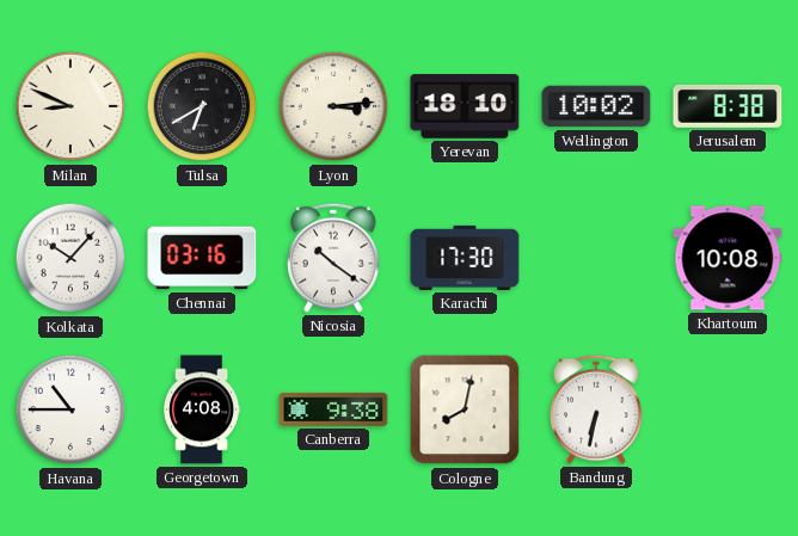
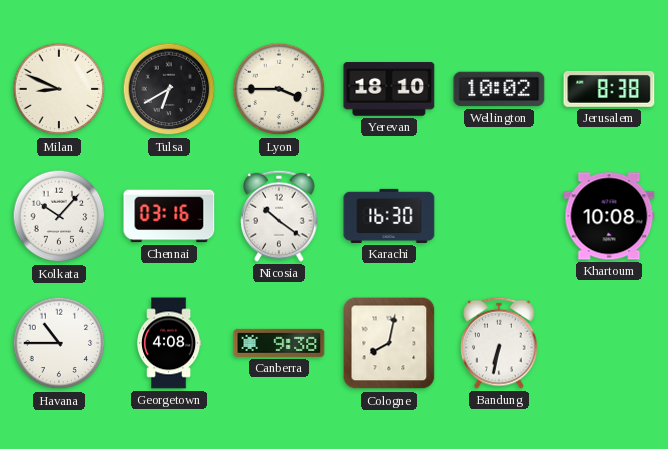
Lyon: 3:14 -> 3:45 (279, 89)
Karachi: 17:30 -> 16:30 (389, 216)
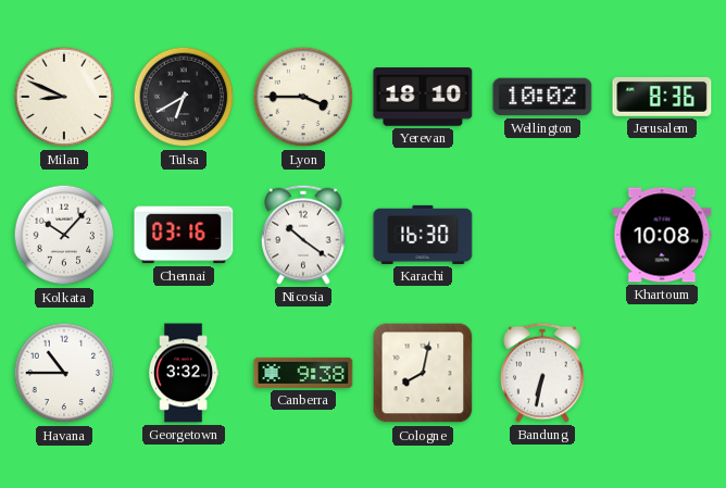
Jerusalem: 8:38 -> 8:36 (662, 97)
Georgetown: 4:08 -> 3:32 (184, 373)
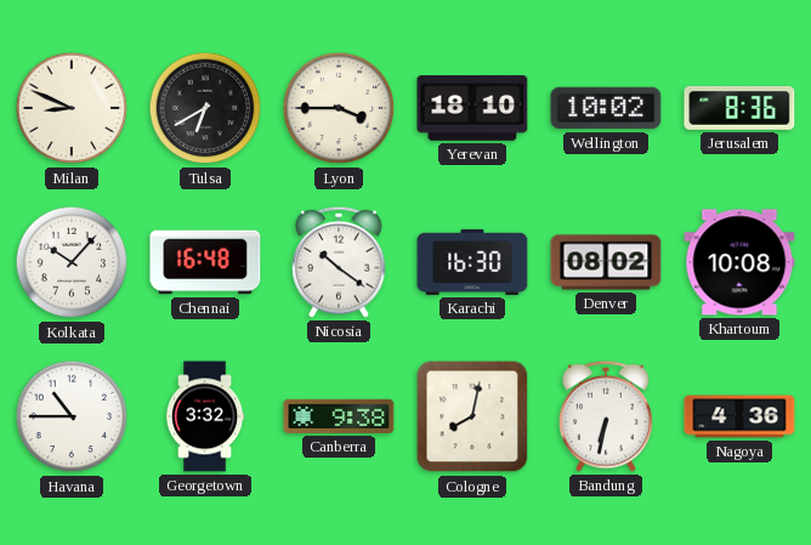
Chennai: 03:16 -> 16:48 (205, 262)
Denver: none -> 08:02 (606, 262)
Nagoya: none -> 4:36 (739, 416)
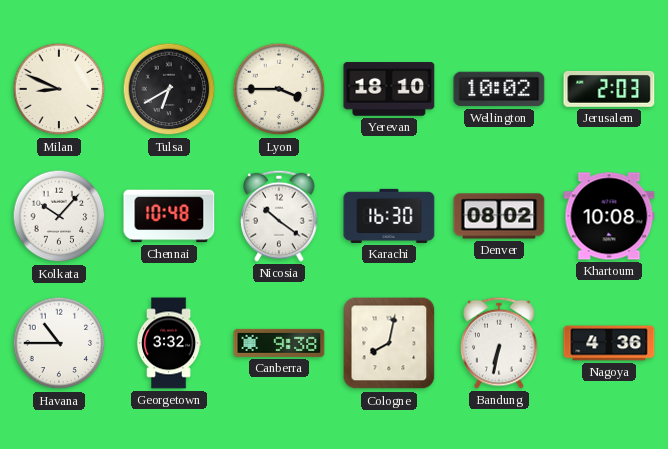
Jerusalem: 8:36 -> 2:03 (609, 89)
Chennai: 16:48 -> 10:48 (169, 216)
